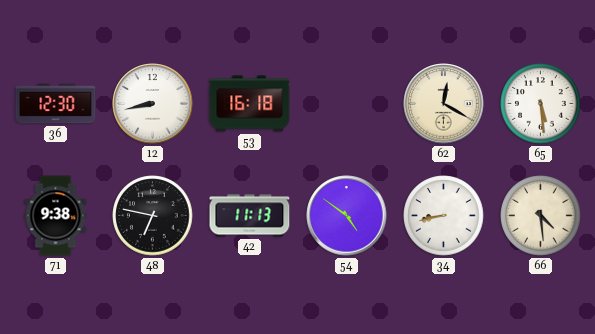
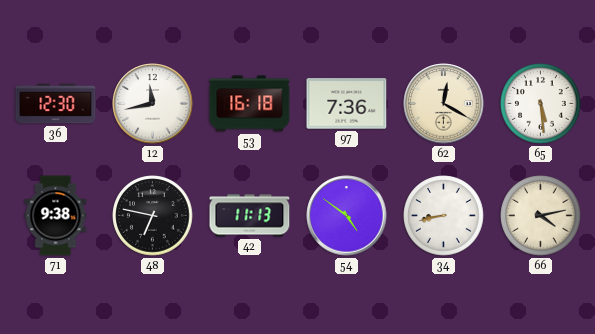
12: 8:43 -> 11:43 (153, 104)
97: none -> 7:36 (347, 104)
66: 4:29 -> 4:13 (541, 216)
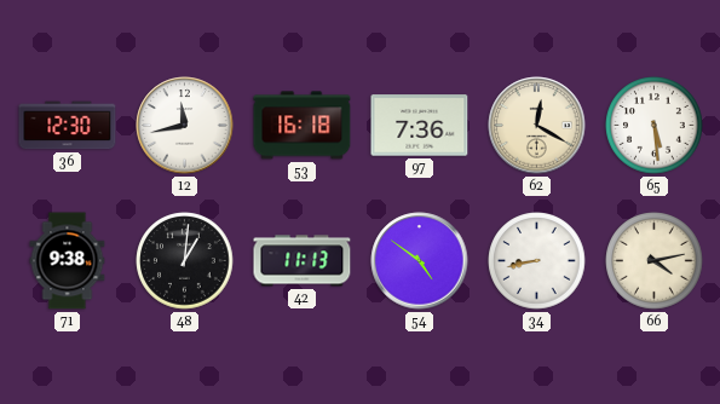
48: 6:47 -> 1:01 (185, 261)
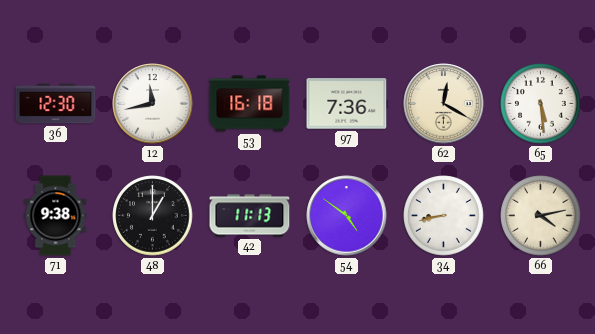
48: 1:01 -> 1:00 (153, 216)
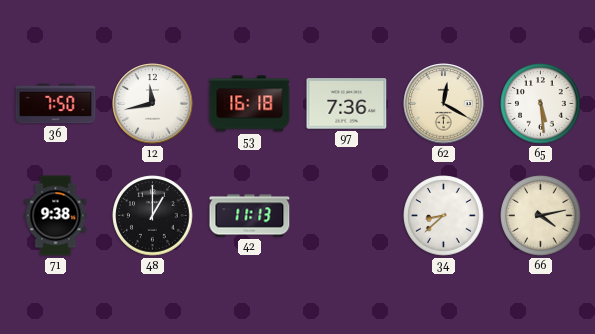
36: 12:30 -> 7:50 (56, 104)
54: 4:51 -> none (347, 216)
34: 8:43 -> 8:38 (444, 216)
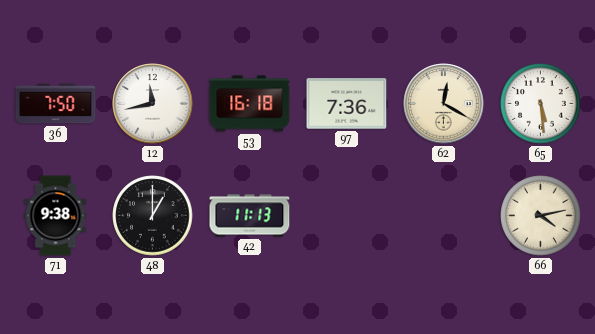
34: 8:38 -> none (444, 216)
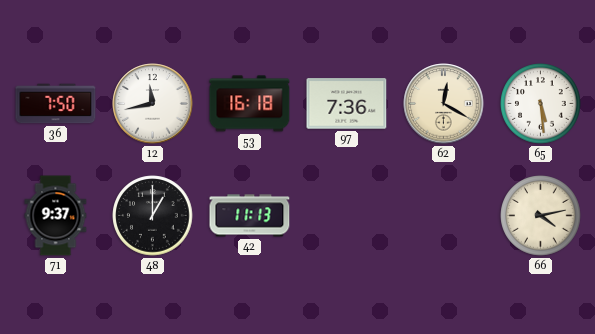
71: 9:38 -> 9:37 (56, 216)
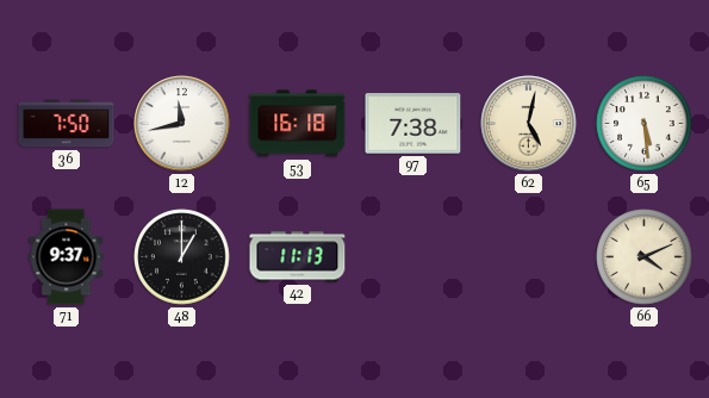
97: 7:36 -> 7:38 (413, 124)
62: 12:20 -> 5:02 (529, 124)
66: 4:13 -> 4:11 (645, 257)
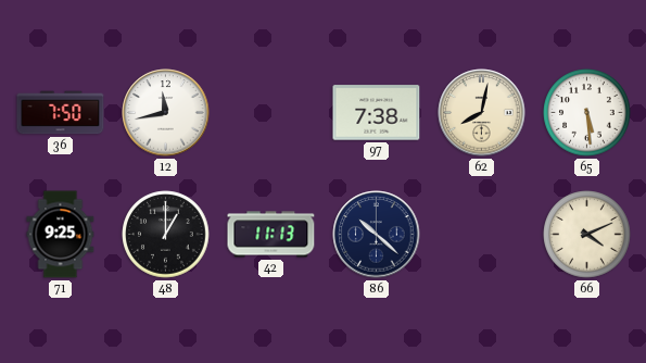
53: 16:18 -> none (298, 124)
62: 5:02 -> 8:02 (482, 113)
71: 9:37 -> 9:25 (61, 235)
86: none -> 10:22 (377, 235)
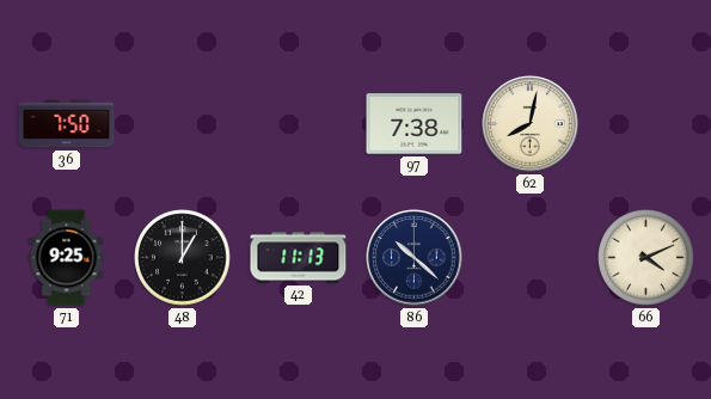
12: 11:43 -> none (166, 113)
65: 5:29 -> none (587, 113)
